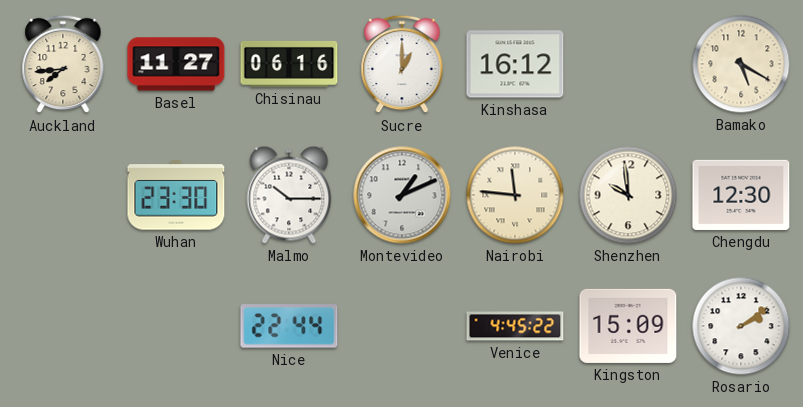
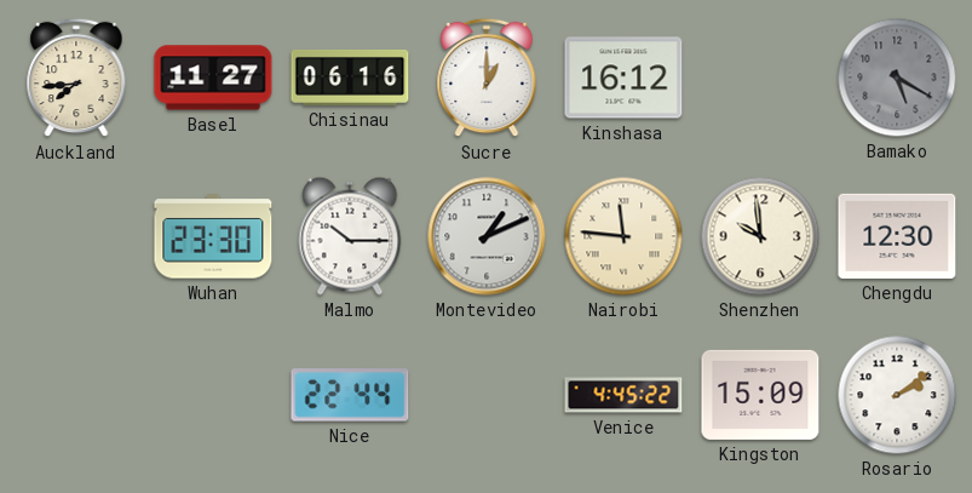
Bamako dial: cream -> grey (897, 78)
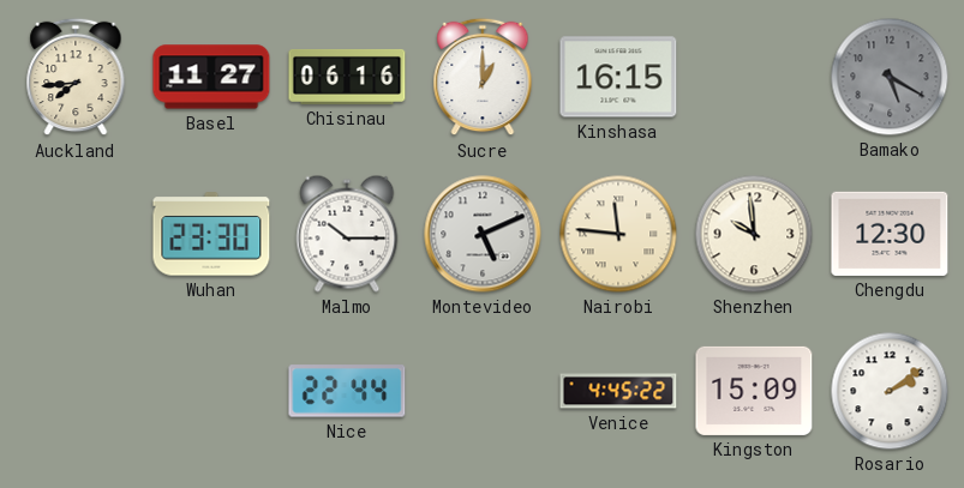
Kinshasa: 16:12 -> 16:15 (618, 77)
Montevideo: 1:11 -> 5:11 (483, 234)
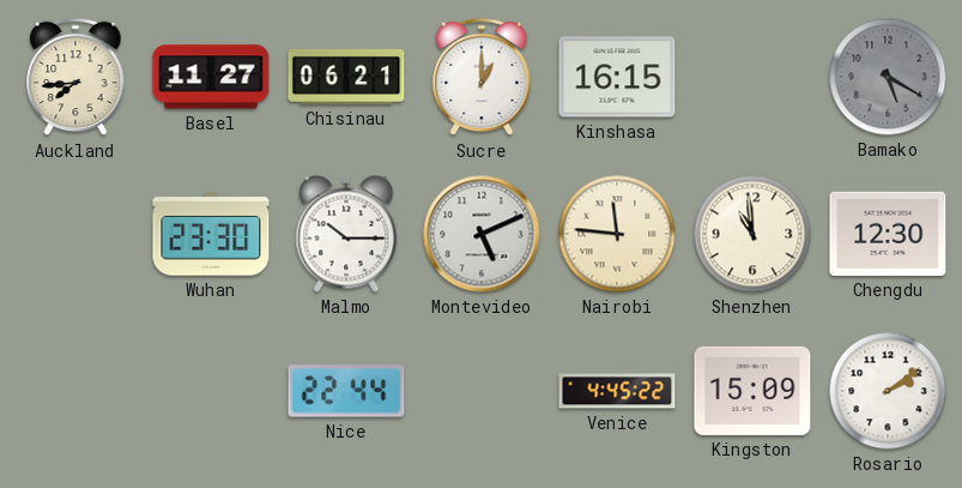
Chisinau: 06:16 -> 06:21 (346, 77)
Shenzhen: 9:59 -> 10:59 (752, 234)
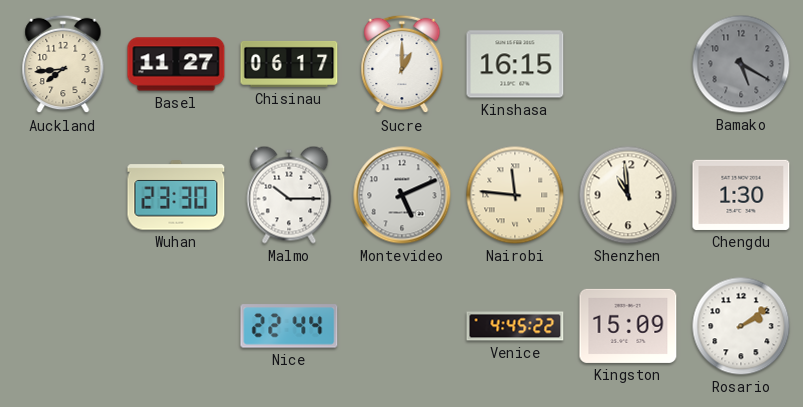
Chisinau: 06:21 -> 06:17 (289, 64)
Chengdu: 12:30 -> 1:30 (741, 195)
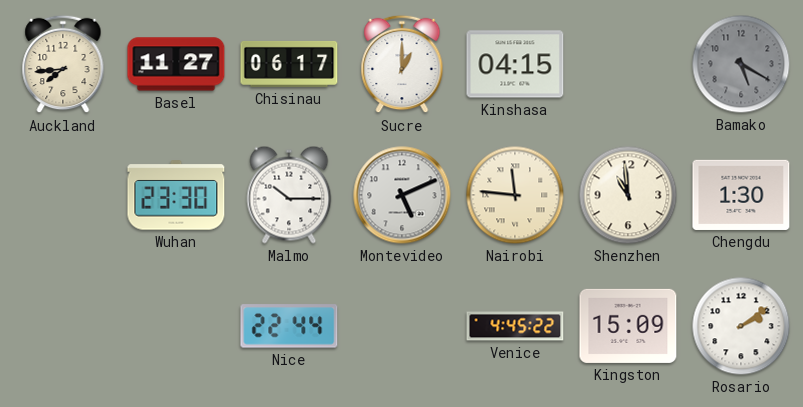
Kinshasa: 16:15 -> 04:15 (515, 64)
